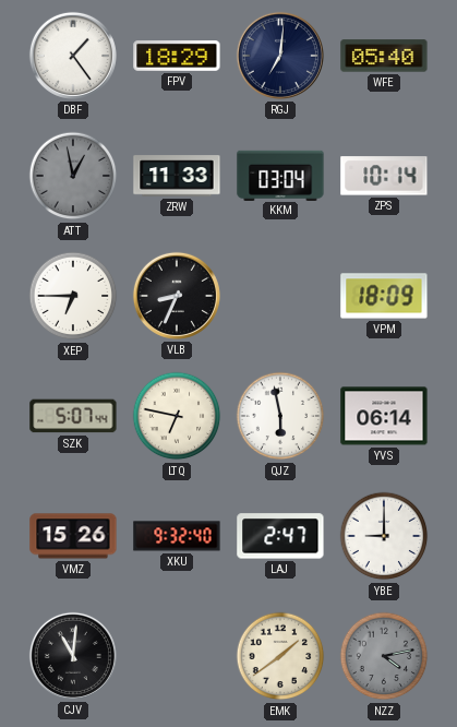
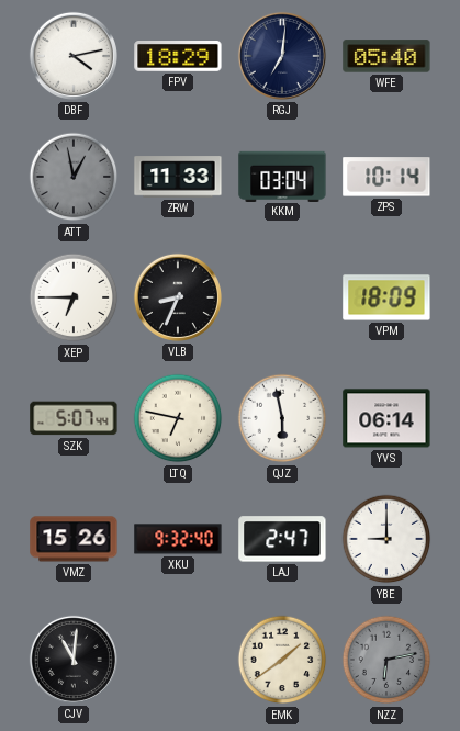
DBF: 1:24 -> 4:13 (74, 56)
NZZ: 4:13 -> 6:13 (386, 660)
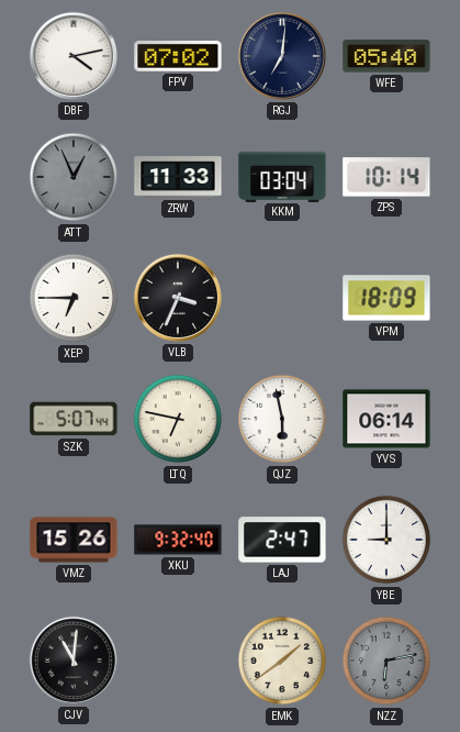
FPV: 18:29 -> 07:02 (178, 57)
ATT: 12:58 -> 12:56 (74, 177)
VLB: 8:34 -> 3:34 (178, 298)
